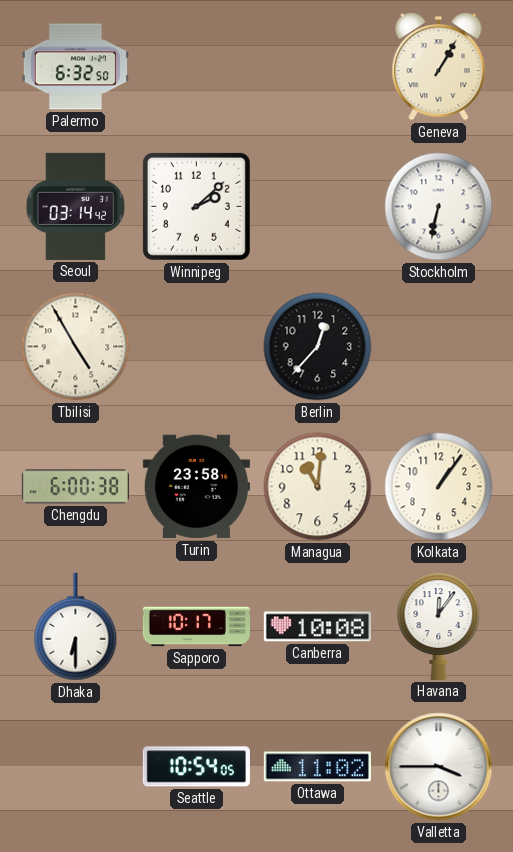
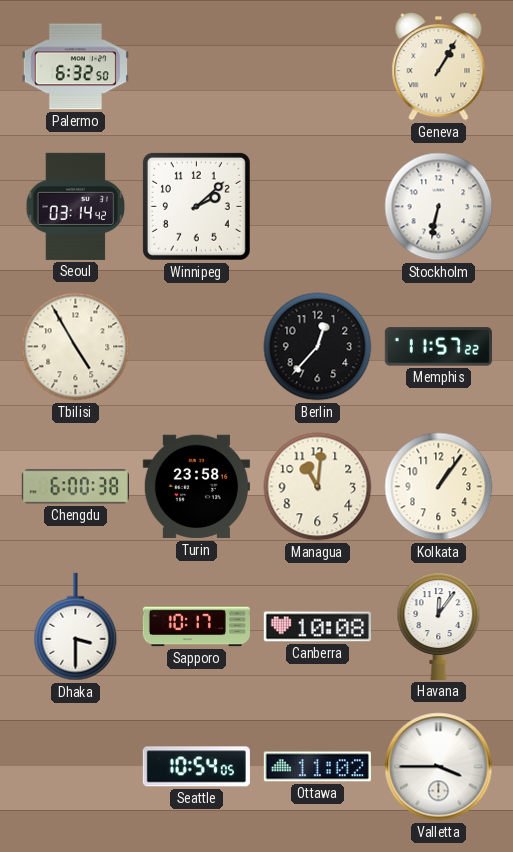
Memphis: none -> 11:57 (438, 347)
Dhaka: 6:30 -> 3:30 (76, 627)
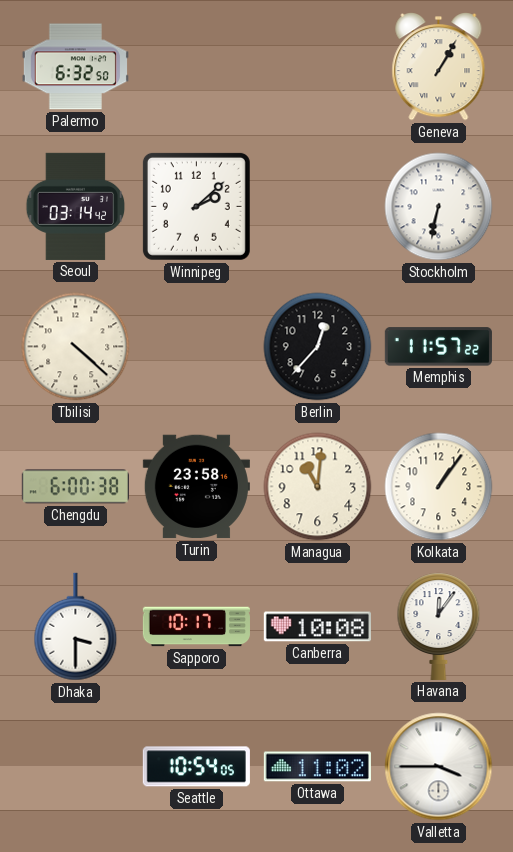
Tbilisi: 4:55 -> 4:22 (76, 347)
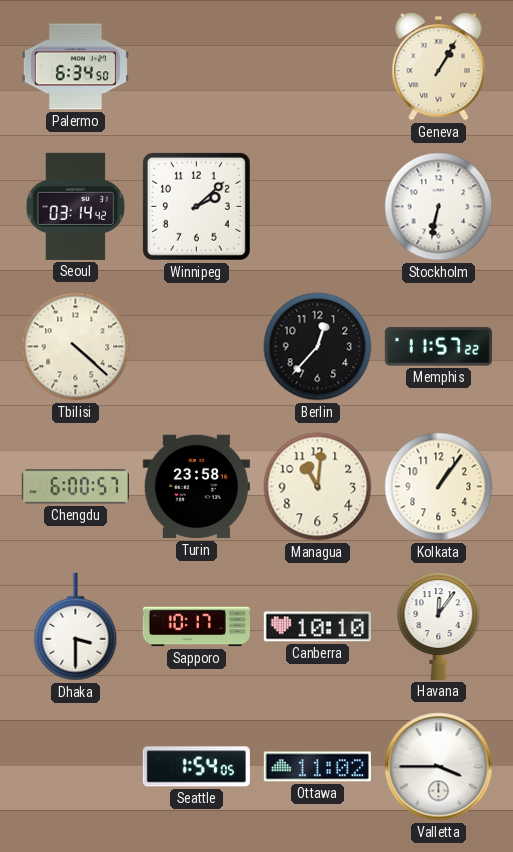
Palermo: 6:32 -> 6:34 (75, 67)
Chengdu: 6:00:38 -> 6:00:57 (75, 487)
Canberra: 10:08 -> 10:10 (317, 627)
Seattle: 10:54 -> 1:54 (196, 767)
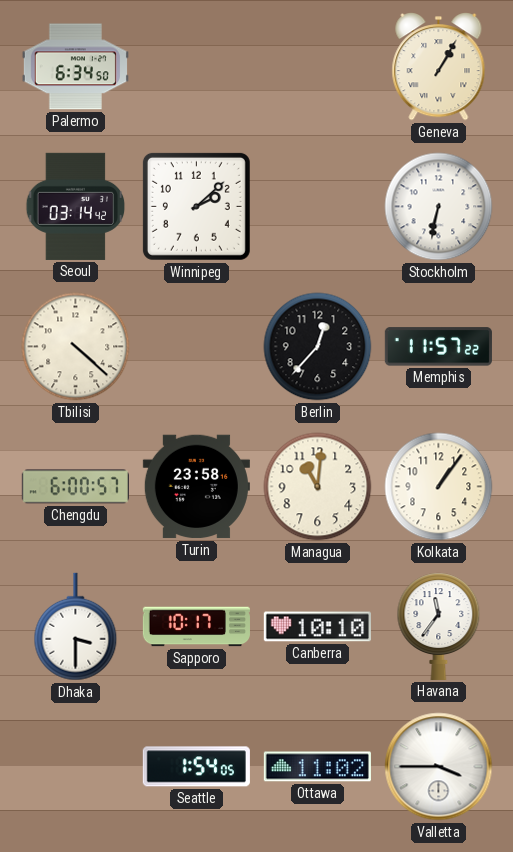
Havana: 12:06 -> 11:36 (439, 626)
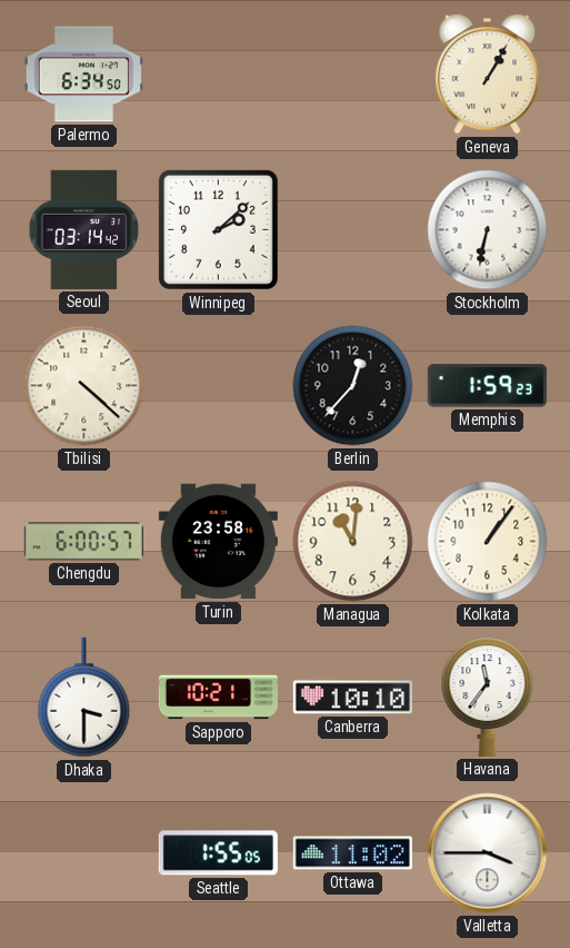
Memphis: 11:57 -> 1:59 (487, 386)
Sapporo: 10:17 -> 10:21 (218, 698)
Seattle: 1:54 -> 1:55 (218, 853)
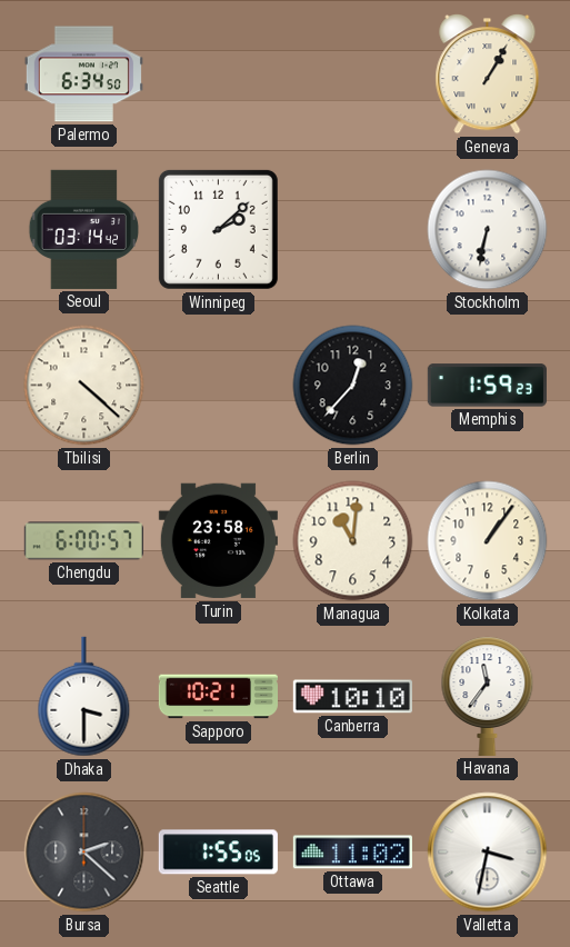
Bursa: none -> 2:22 (84, 853)
Valletta: 3:45 -> 3:32 (488, 853)
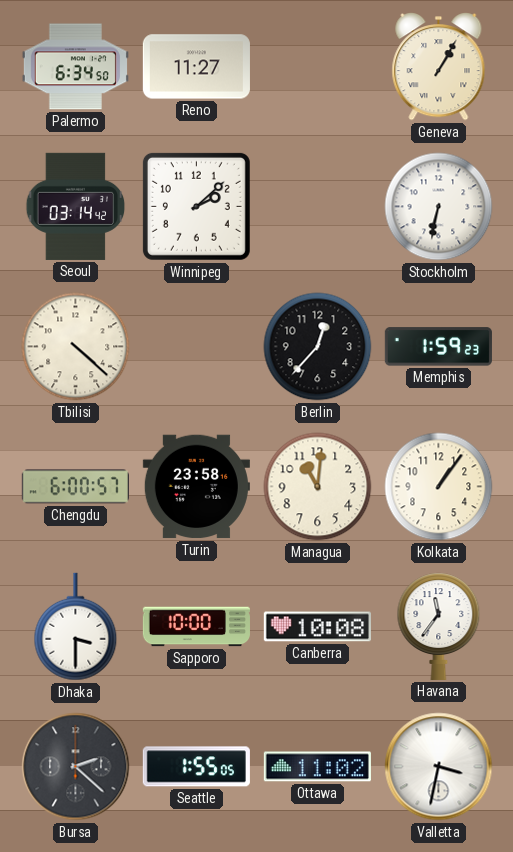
Reno: none -> 11:27 (196, 67)
Sapporo: 10:21 -> 10:00 (196, 627)
Canberra: 10:10 -> 10:08 (317, 627)
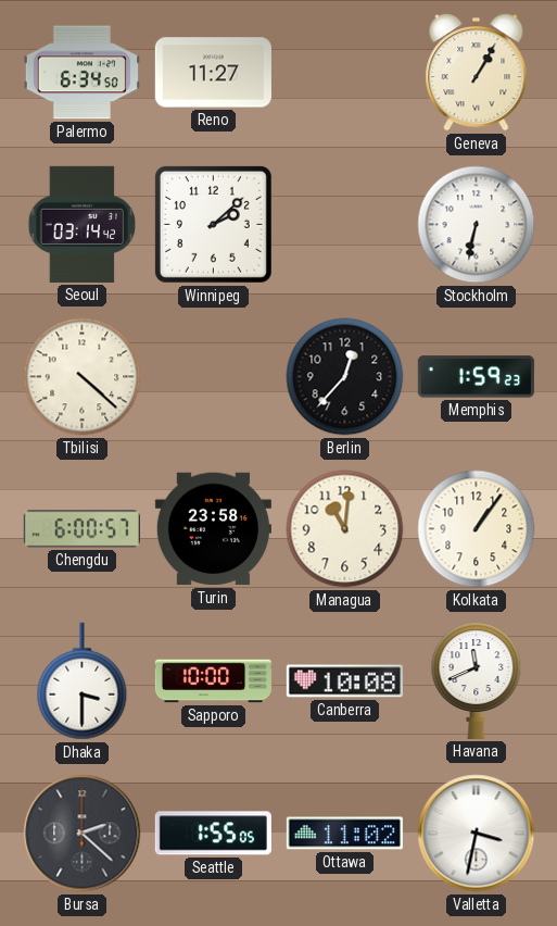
Havana: 11:36 -> 11:41 (477, 680)
